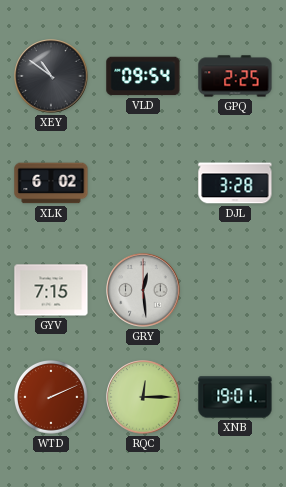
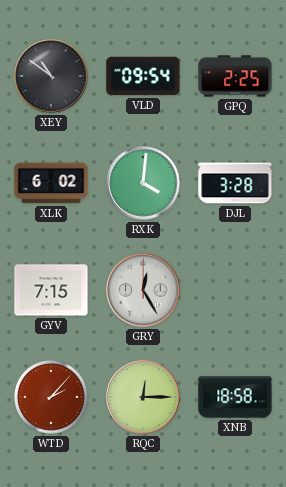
RXK: none -> 4:01 (143, 183)
GRY: 12:29 -> 12:25 (143, 290)
WTD: 2:11 -> 2:07 (52, 398)
XNB: 19:01 -> 18:58 (235, 397)
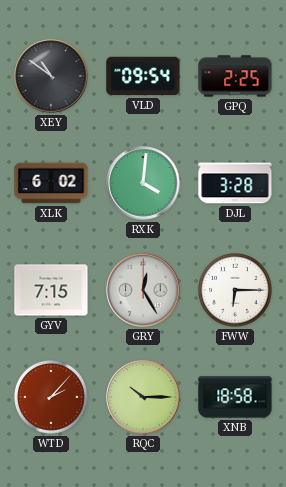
FWW: none -> 6:15 (236, 291)
RQC: 12:15 -> 10:15 (143, 397)
